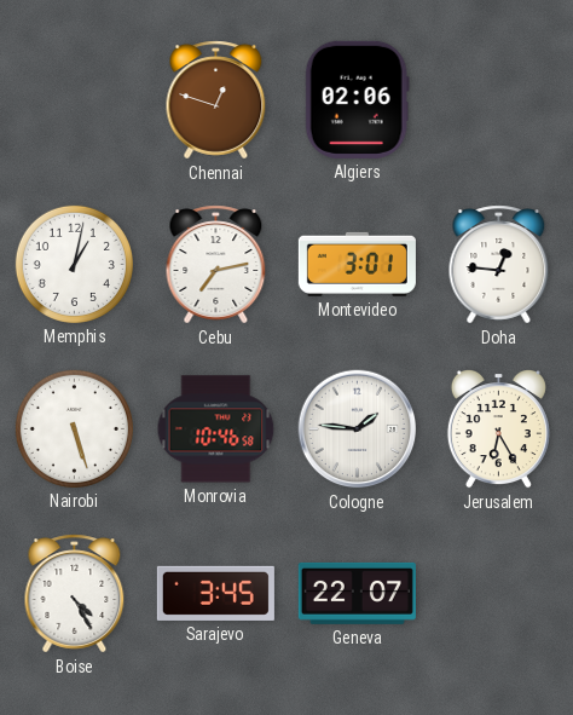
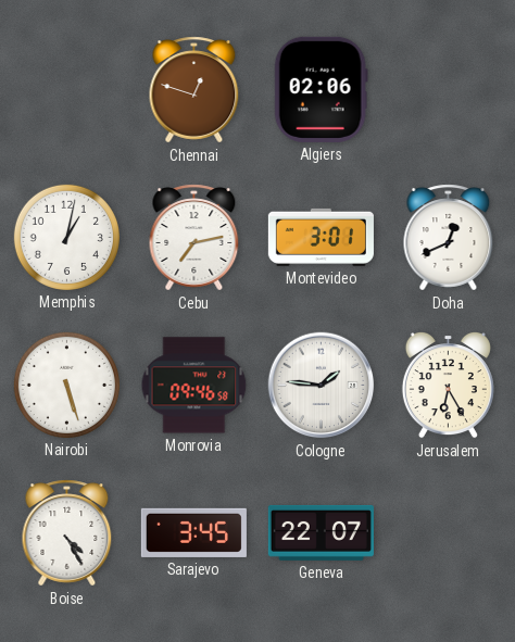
Doha: 12:46 -> 12:41 (449, 238)
Monrovia: 10:46 -> 09:46 (194, 386)
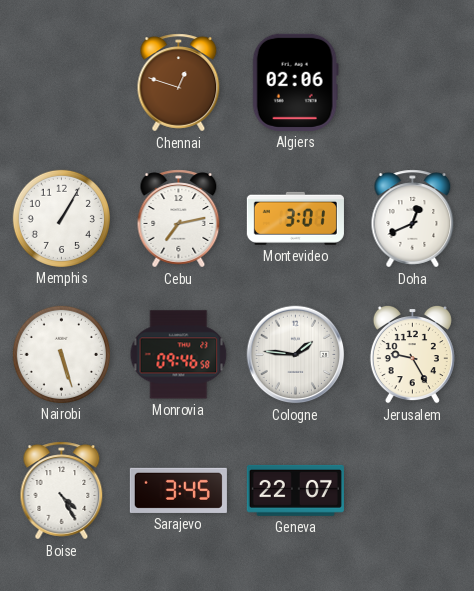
Memphis: 1:02 -> 1:05 (61, 218)
Jerusalem: 6:25 -> 9:25 (412, 354)
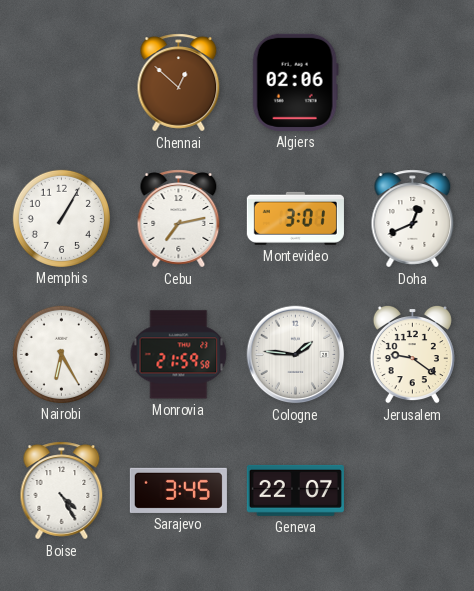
Chennai: 12:48 -> 12:52 (179, 83)
Nairobi: 5:27 -> 6:25 (61, 354)
Monrovia: 09:46 -> 21:59 (179, 355)
Jerusalem: 9:25 -> 9:21 (412, 354)
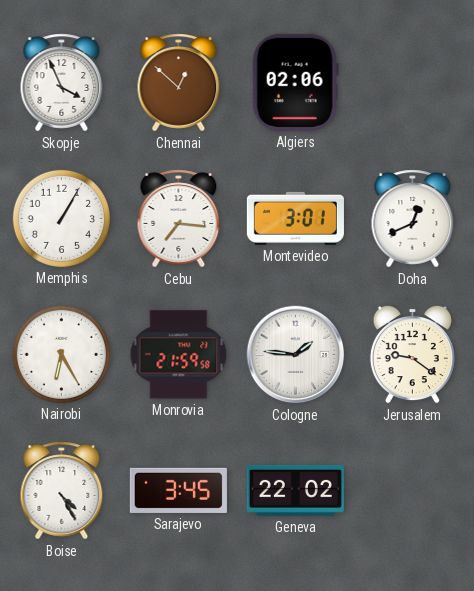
Skopje: none -> 3:56 (62, 83)
Cebu: 7:13 -> 7:16 (179, 219)
Geneva: 22:07 -> 22:02 (295, 490)
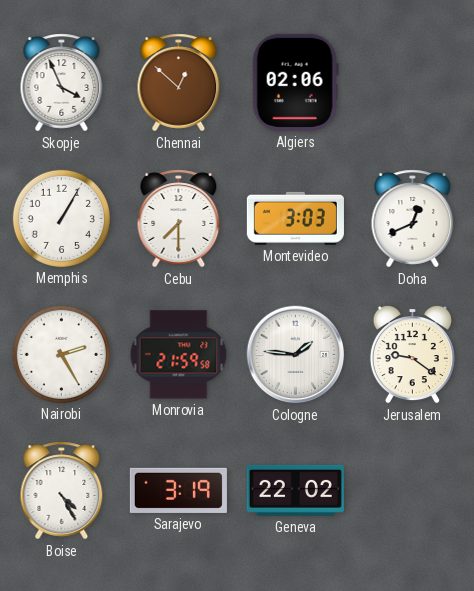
Cebu: 7:16 -> 7:30 (179, 219)
Montevideo: 3:01 -> 3:03 (295, 218)
Nairobi: 6:25 -> 2:25 (61, 354)
Sarajevo: 3:45 -> 3:19 (178, 490)
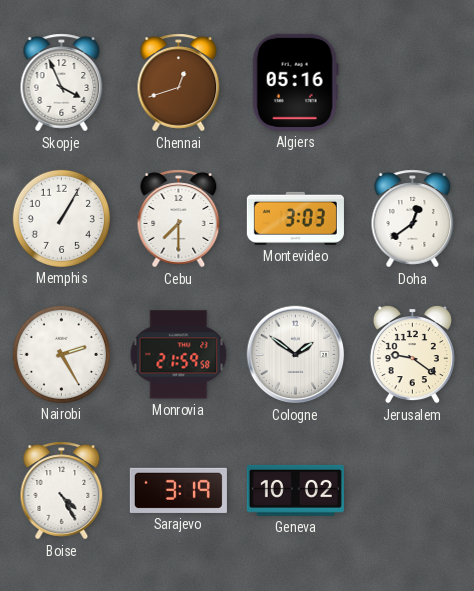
Chennai: 12:52 -> 12:42 (179, 83)
Algiers: 02:06 -> 05:16 (295, 82)
Doha: 12:41 -> 12:39 (413, 219)
Cologne: 1:46 -> 1:51 (296, 355)
Geneva: 22:02 -> 10:02 (295, 490)
